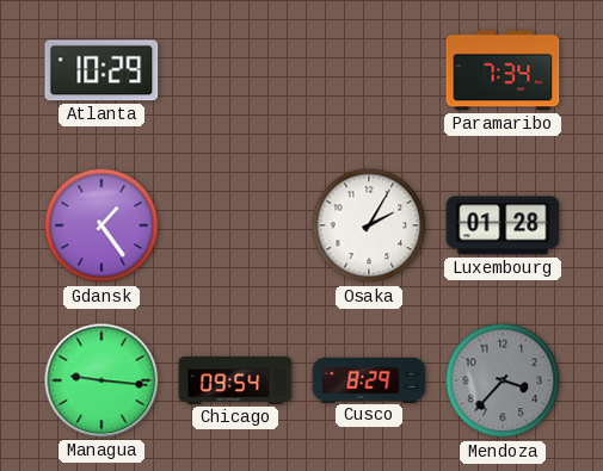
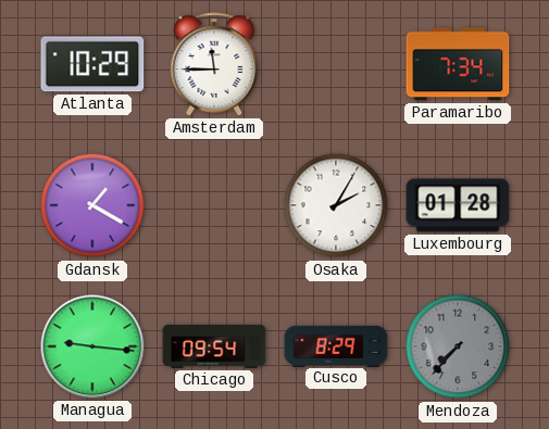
Amsterdam: none -> 11:45 (214, 64)
Gdansk: 1:24 -> 1:20 (92, 205)
Mendoza: 3:37 -> 7:37 (458, 346)
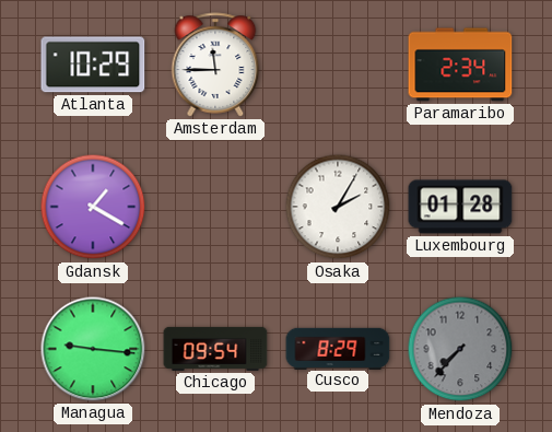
Paramaribo: 7:34 -> 2:34 (460, 65)
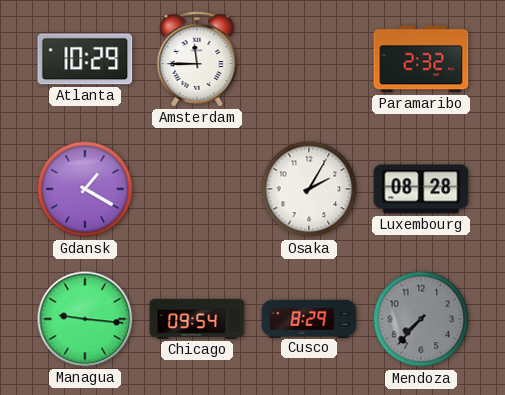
Paramaribo: 2:34 -> 2:32 (421, 59)
Luxembourg: 01:28 -> 08:28 (421, 189)
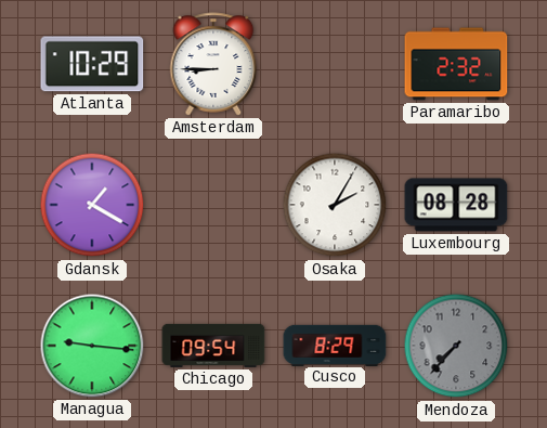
Amsterdam: 11:45 -> 8:45 (213, 64)
